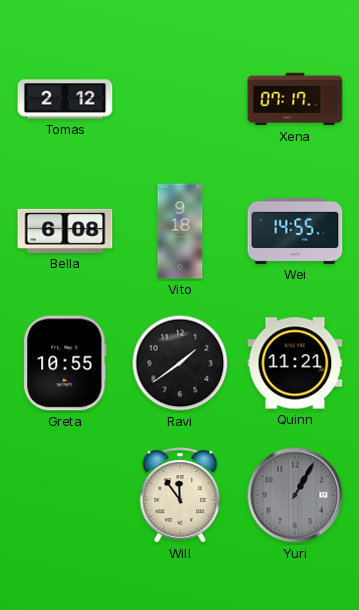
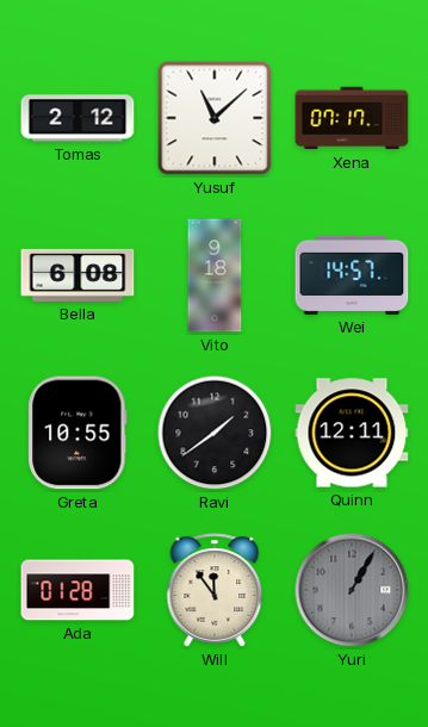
Yusuf: none -> 11:08 (215, 118)
Wei: 14:55 -> 14:57 (352, 275)
Quinn: 11:21 -> 12:11 (352, 433)
Ada: none -> 01:28 (77, 590)
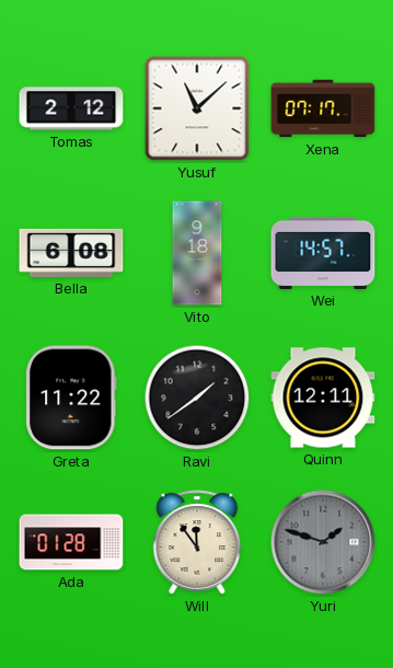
Greta: 10:55 -> 11:22 (71, 398)
Yuri: 1:05 -> 1:48 (323, 542)
